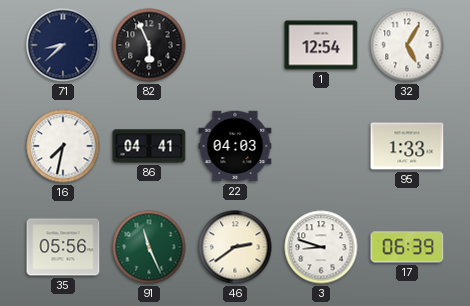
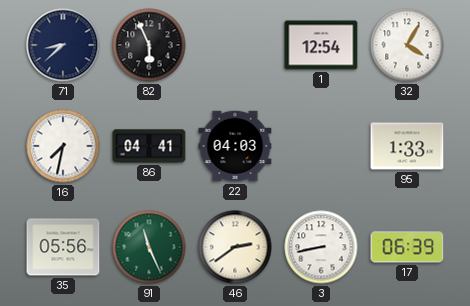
32: 5:05 -> 4:05 (407, 45)
3: 8:48 -> 8:43 (321, 247)
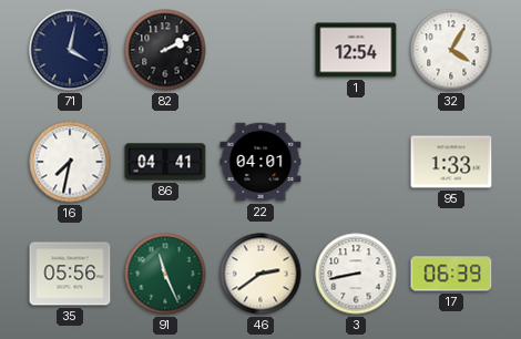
71: 8:38 -> 4:02 (70, 50)
82: 5:56 -> 2:10 (165, 50)
22: 04:03 -> 04:01 (260, 162)
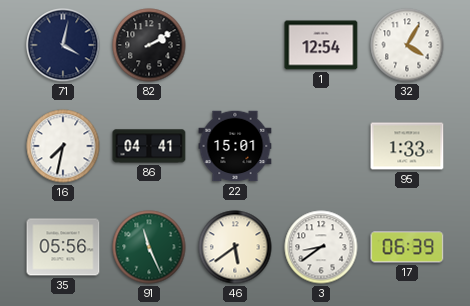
22: 04:01 -> 15:01 (235, 146)
46: 2:39 -> 5:39 (235, 247)
3: 8:43 -> 8:39 (321, 247)
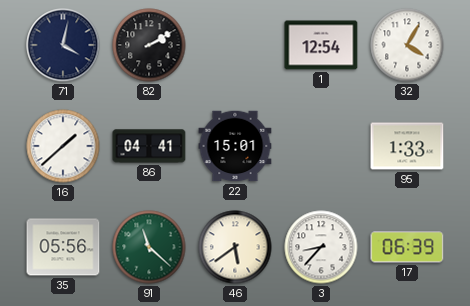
16: 7:32 -> 1:38 (63, 146)
91: 11:26 -> 11:22 (149, 247)
3: 8:39 -> 8:37 (321, 247)
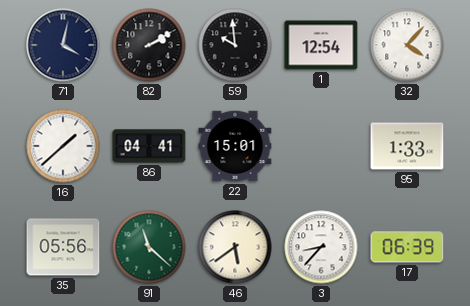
59: none -> 9:59 (235, 45)
32: 4:05 -> 4:07 (407, 45)
